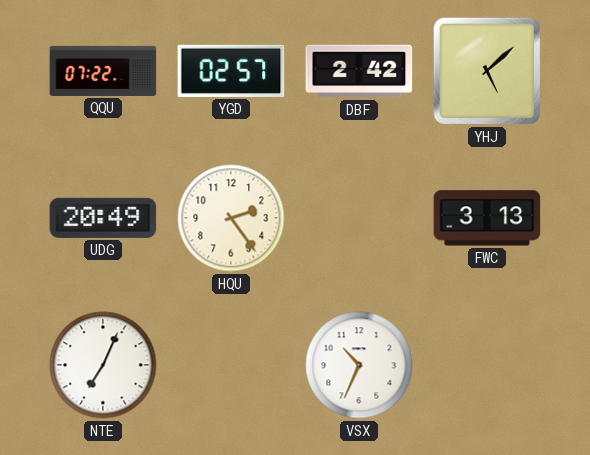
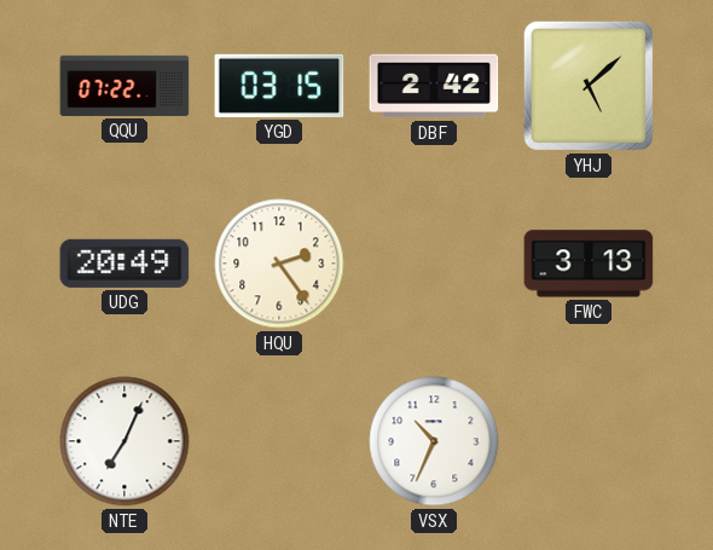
YGD: 02:57 -> 03:15 (279, 86)
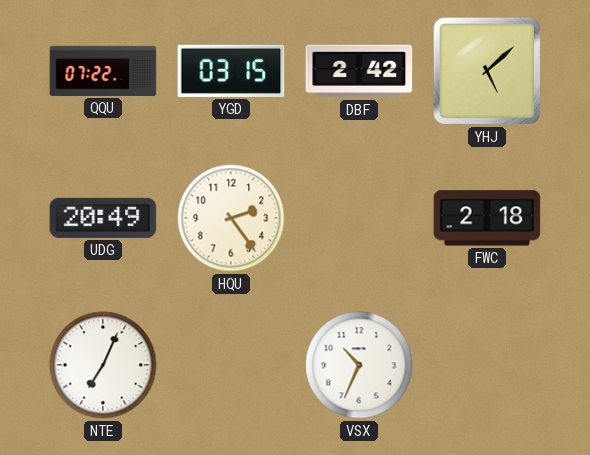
FWC: 3:13 -> 2:18 (487, 218)
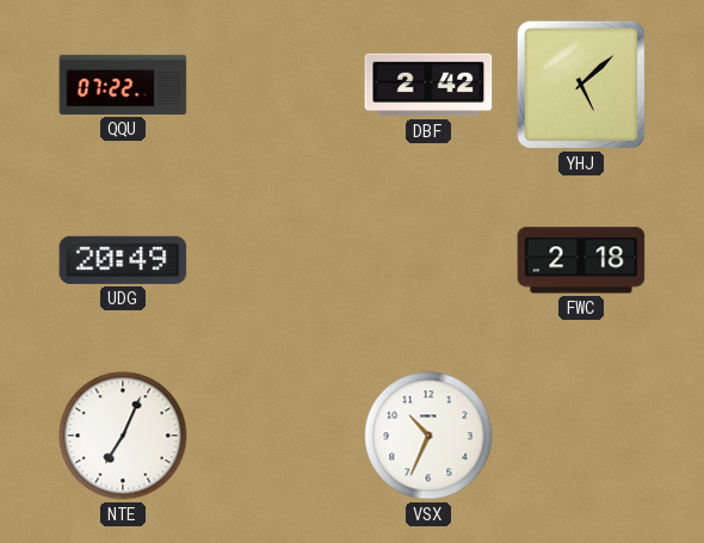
YGD: 03:15 -> none (231, 71)
HQU: 2:24 -> none (231, 218)
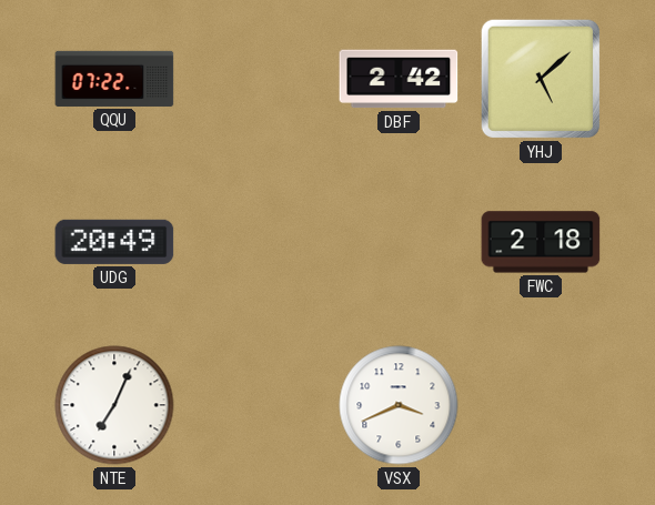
VSX: 10:34 -> 3:41 (399, 405)
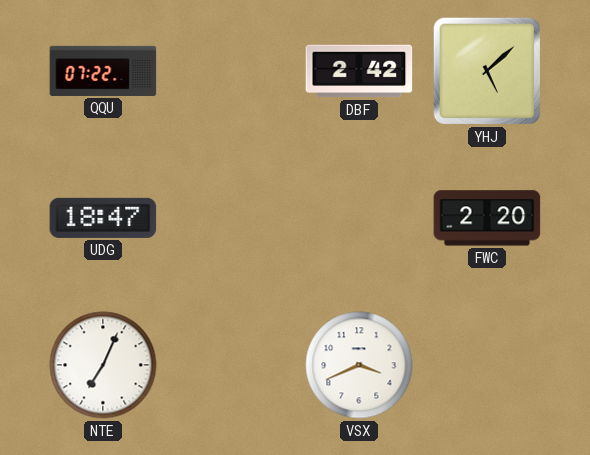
UDG: 20:49 -> 18:47 (103, 218)
FWC: 2:18 -> 2:20 (487, 218)
